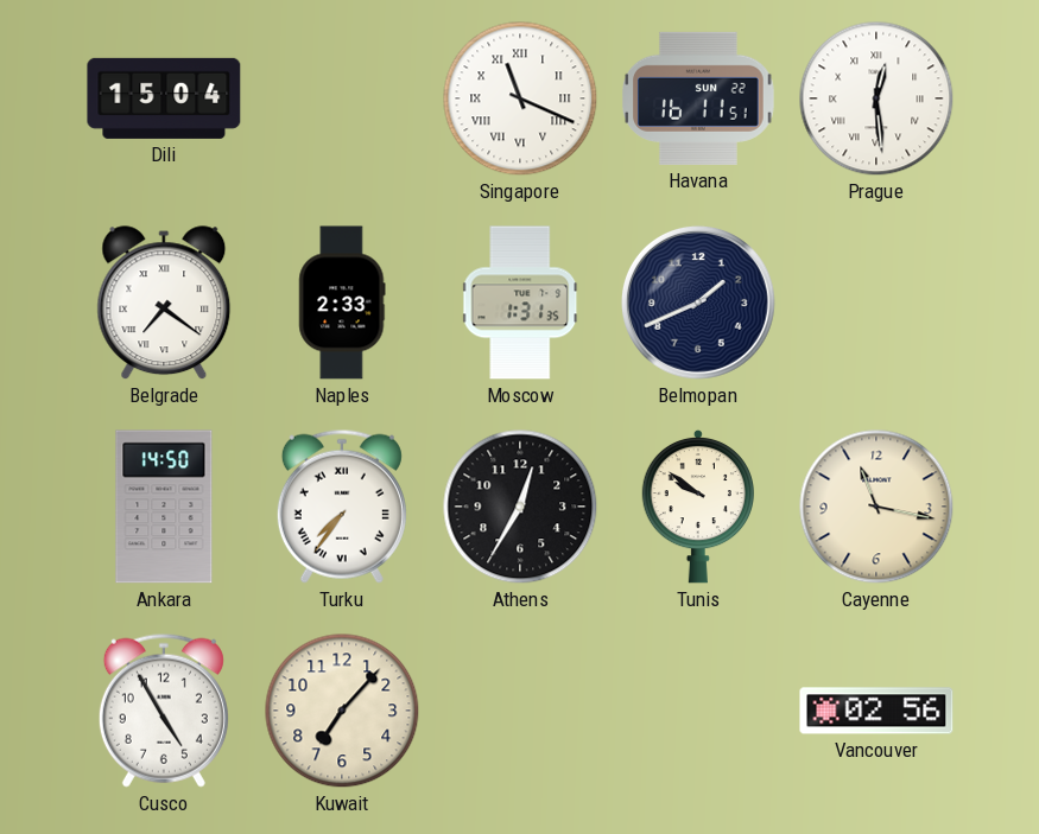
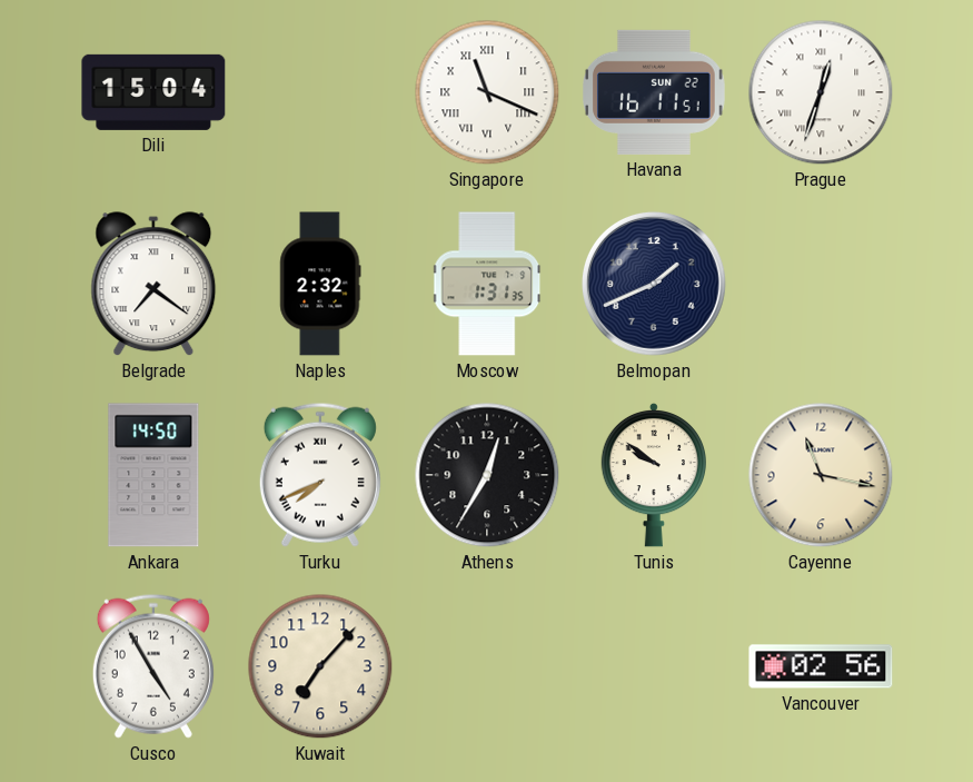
Prague: 12:29 -> 12:33 (821, 92)
Naples: 2:33 -> 2:32 (320, 284)
Turku: 7:36 -> 7:41 (320, 475)
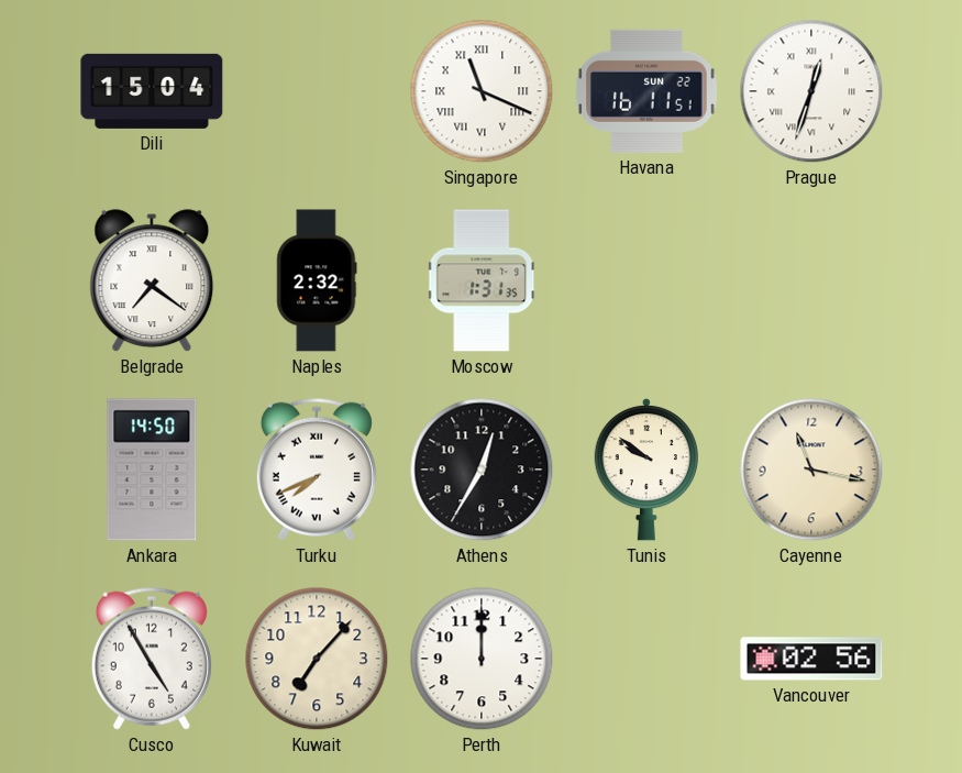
Belmopan: 1:41 -> none (654, 284)
Perth: none -> 12:00 (482, 659)
